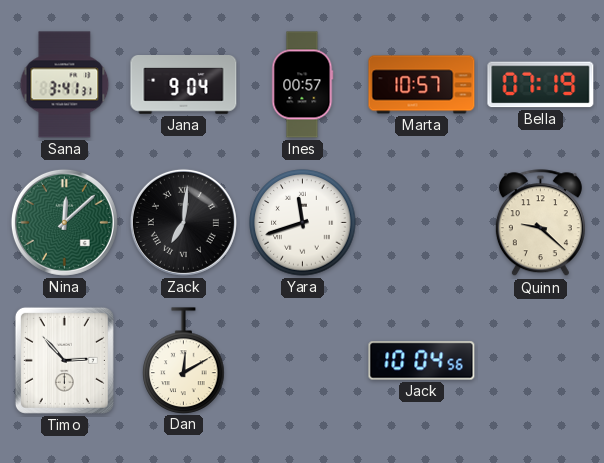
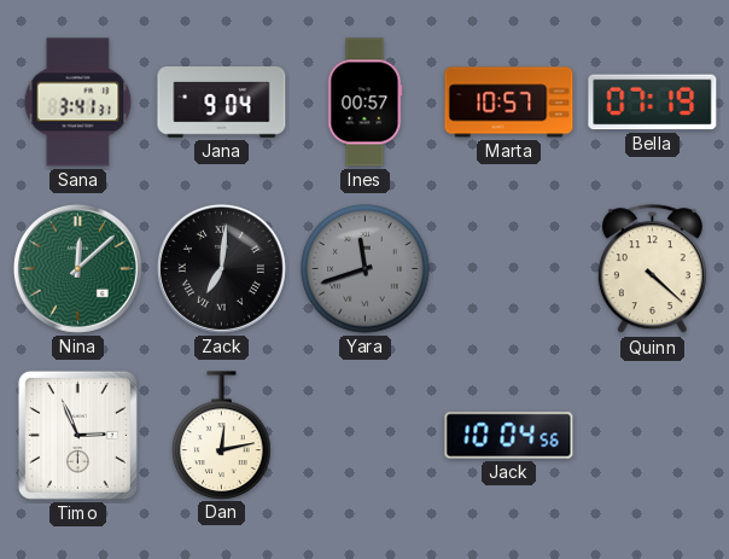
Yara dial: white -> grey (366, 269)
Quinn: 9:22 -> 4:22 (652, 269)
Timo: 2:53 -> 2:56 (77, 435)
Dan: 12:10 -> 12:13 (222, 435)
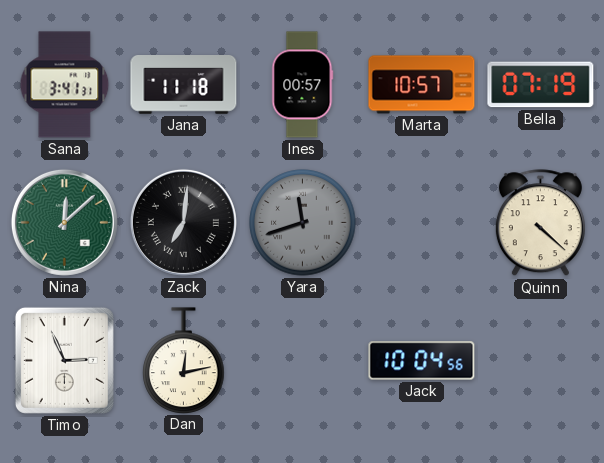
Jana: 9:04 -> 11:18 (184, 85)
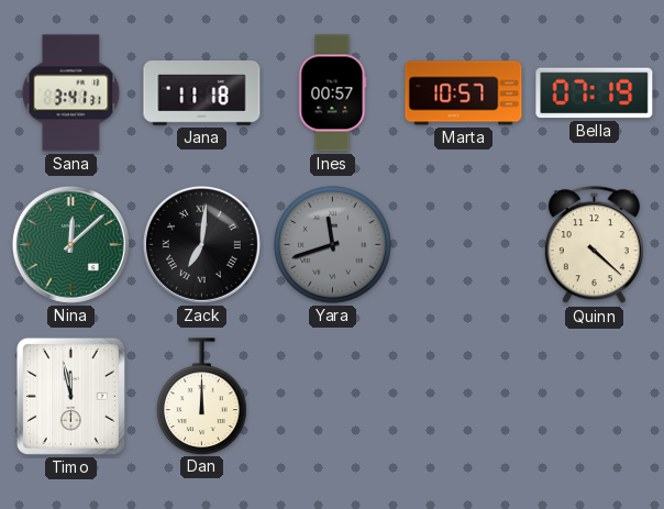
Timo: 2:56 -> 11:58 (70, 396)
Dan: 12:13 -> 12:00 (202, 396)
Jack: 10:04 -> none (422, 361)
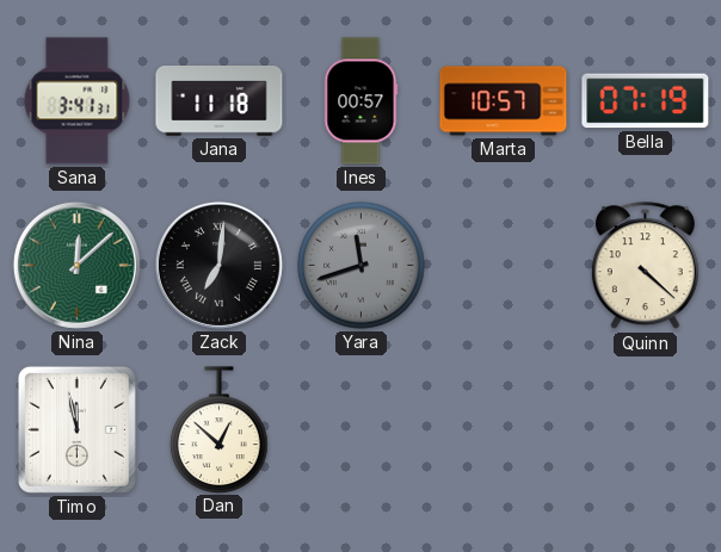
Dan: 12:00 -> 12:52 (220, 429)
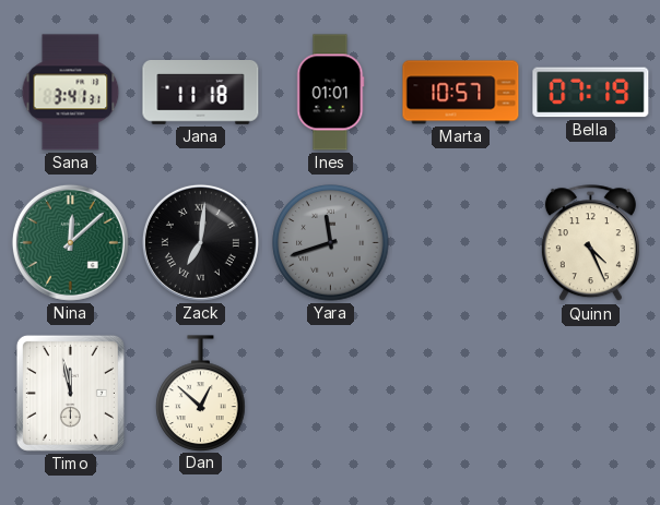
Ines: 00:57 -> 01:01 (331, 93)
Quinn: 4:22 -> 4:26 (590, 243)
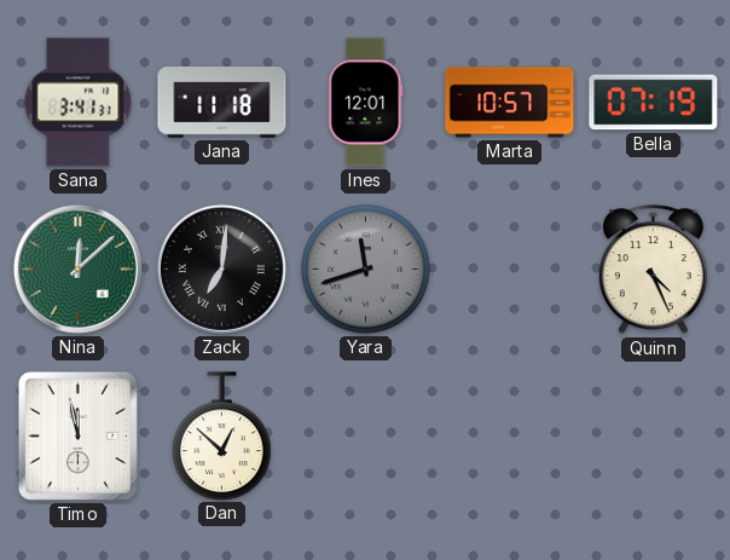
Ines: 01:01 -> 12:01 (366, 103)
